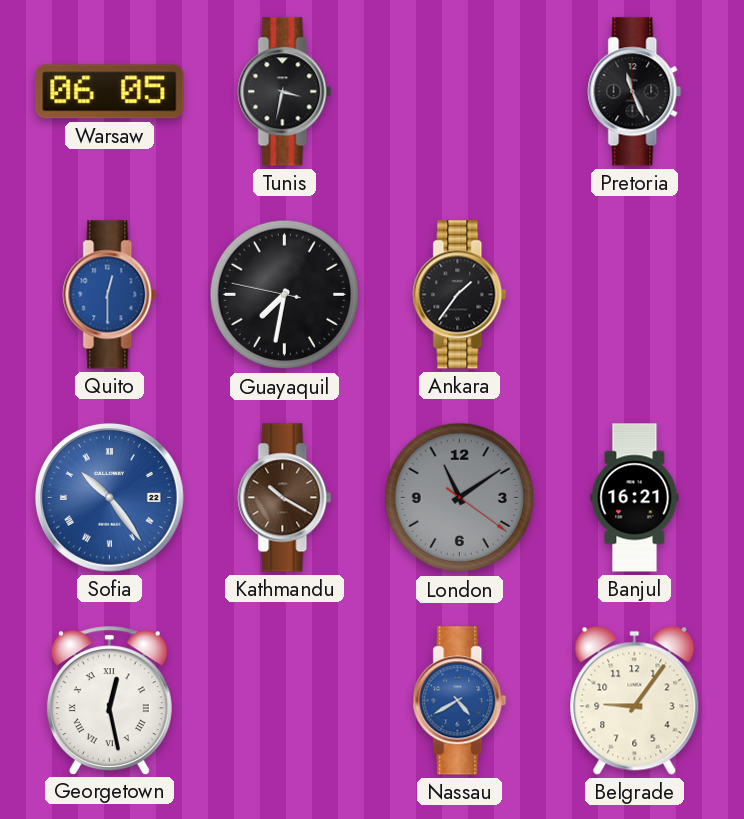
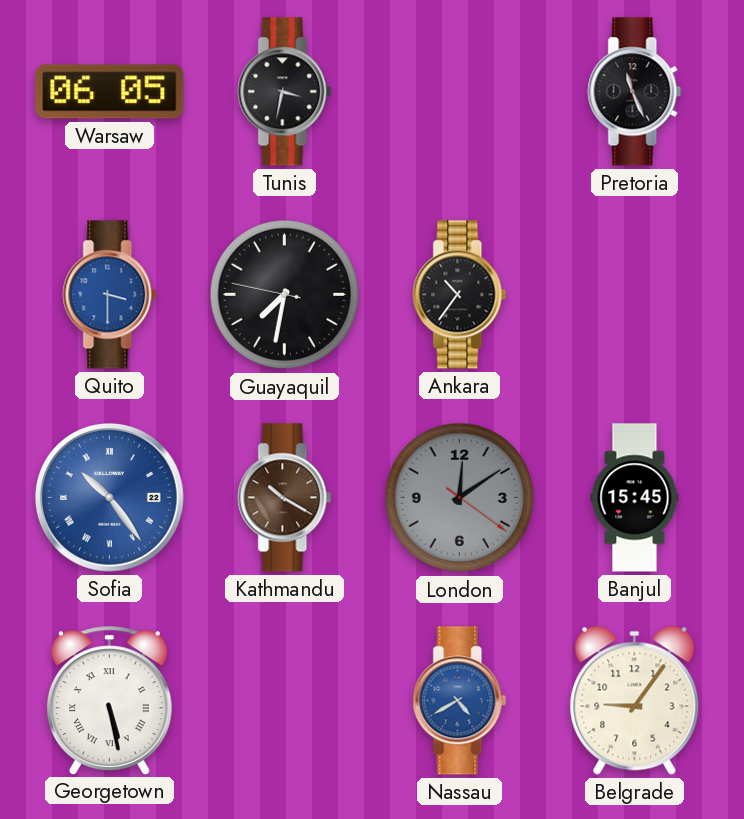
Quito: 12:30 -> 3:30 (110, 295)
Ankara: 1:36 -> 10:36 (460, 295)
London: 11:09 -> 12:09 (460, 498)
Banjul: 16:21 -> 15:45 (635, 498)
Georgetown: 12:28 -> 5:28 (109, 700)
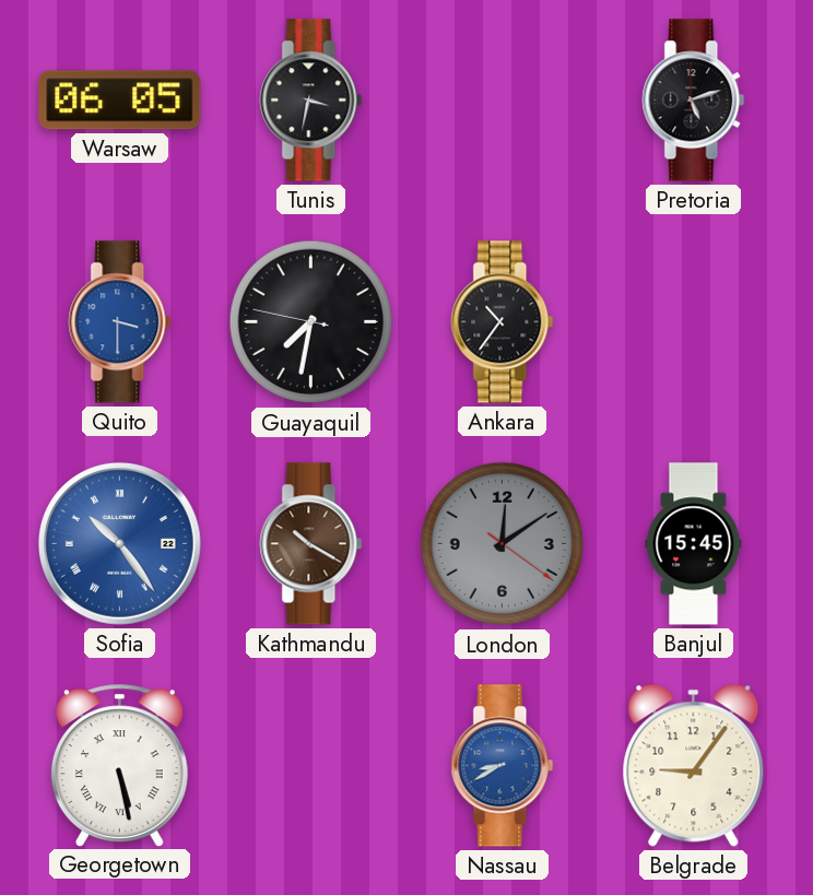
Pretoria: 11:26 -> 5:12 (694, 101)
Nassau: 4:40 -> 8:40 (503, 766)
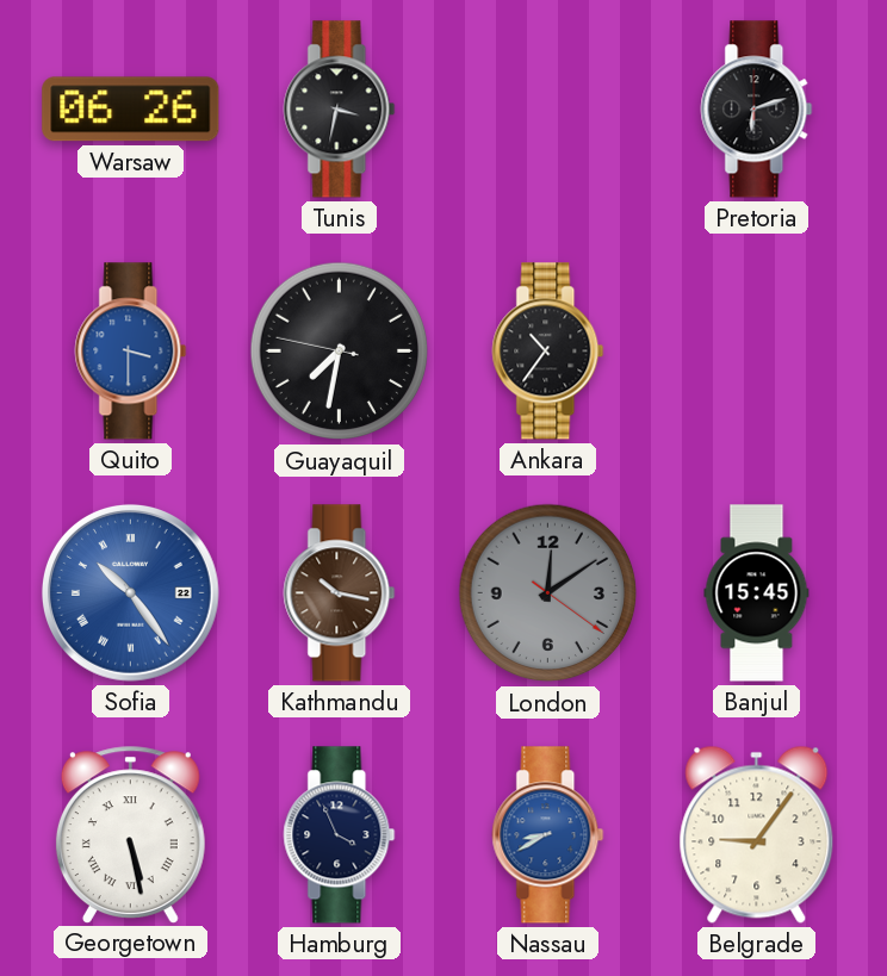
Warsaw: 06:05 -> 06:26 (131, 110)
Pretoria: 5:12 -> 6:12 (757, 110)
Kathmandu: 10:20 -> 10:17 (340, 593)
Hamburg: none -> 3:56 (340, 835)
